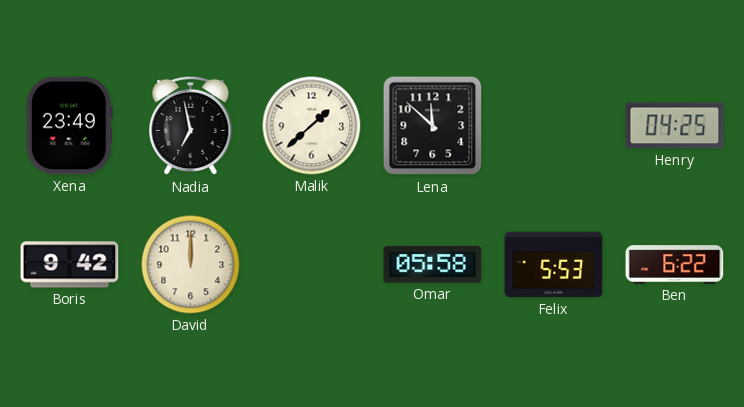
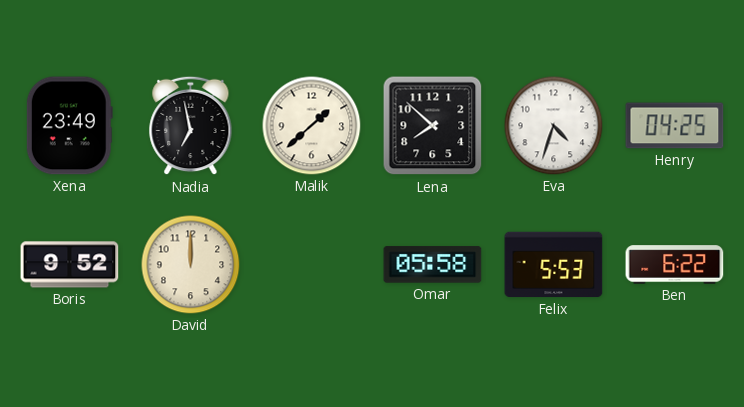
Lena: 11:52 -> 7:52 (433, 126)
Eva: none -> 4:33 (554, 126)
Boris: 9:42 -> 9:52 (70, 265)
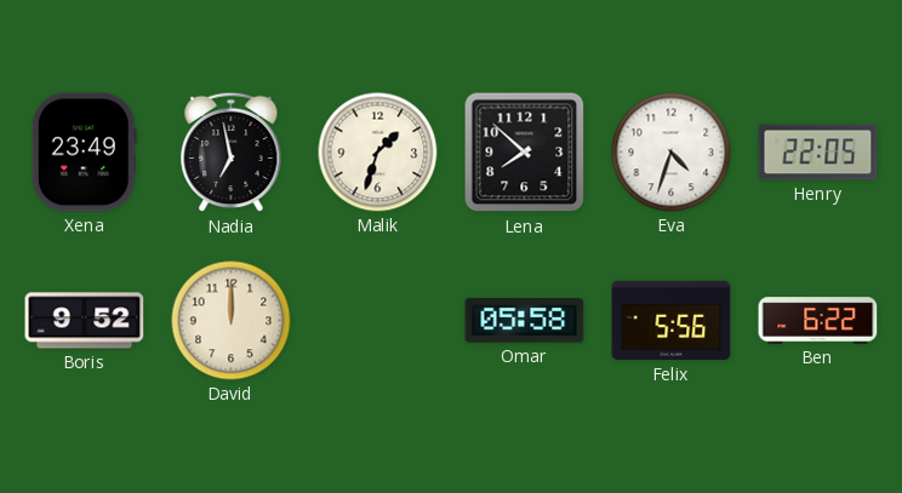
Malik: 1:38 -> 1:33 (378, 153)
Henry: 04:25 -> 22:05 (818, 153)
Felix: 5:53 -> 5:56 (672, 321)
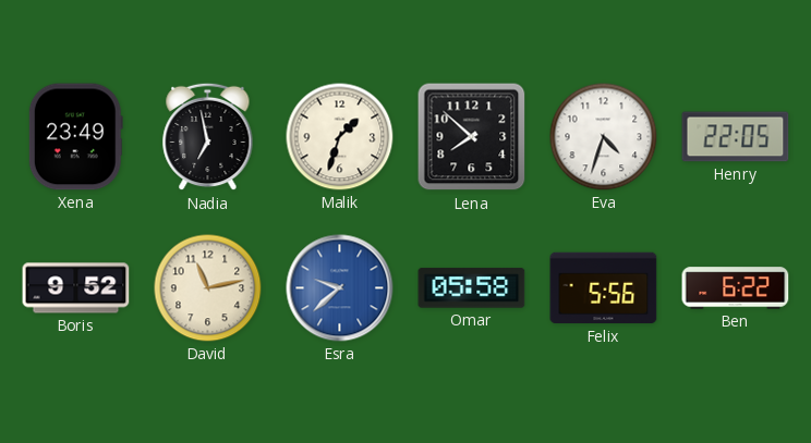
David: 12:00 -> 11:13 (208, 288)
Esra: none -> 9:38 (340, 288)
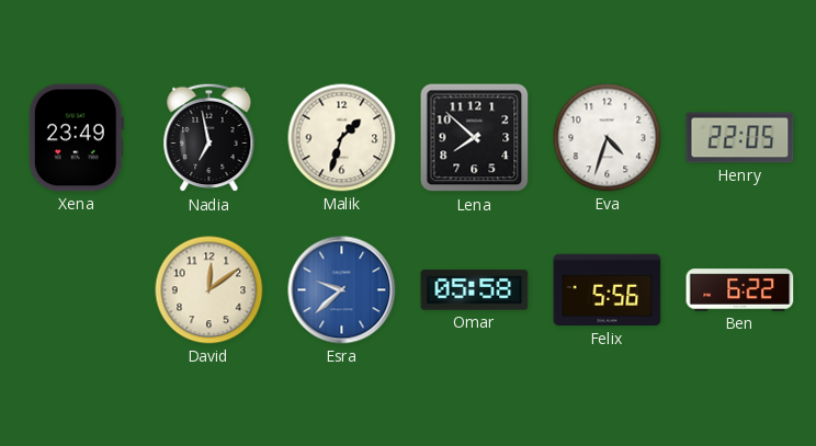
Boris: 9:52 -> none (76, 288)
David: 11:13 -> 12:09 (209, 290)
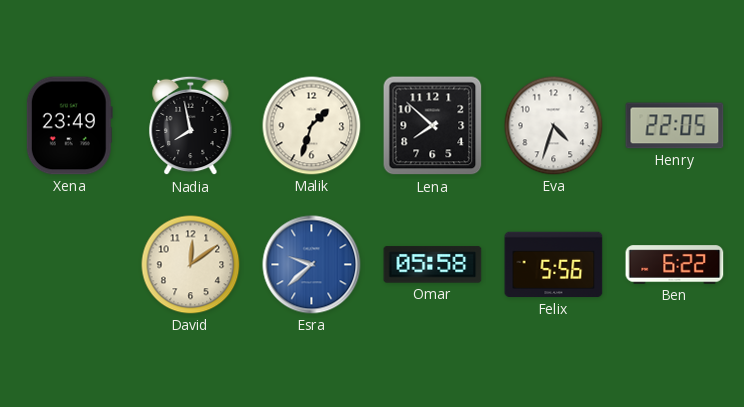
Nadia: 6:58 -> 7:58 (191, 126)
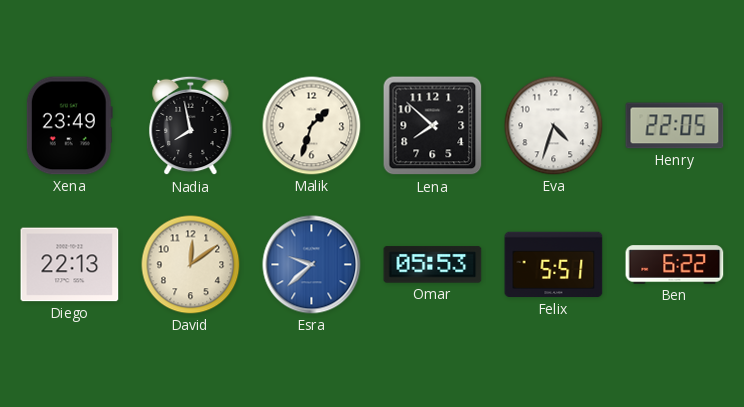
Diego: none -> 22:13 (70, 265)
Omar: 05:58 -> 05:53 (433, 265)
Felix: 5:56 -> 5:51 (554, 265)
